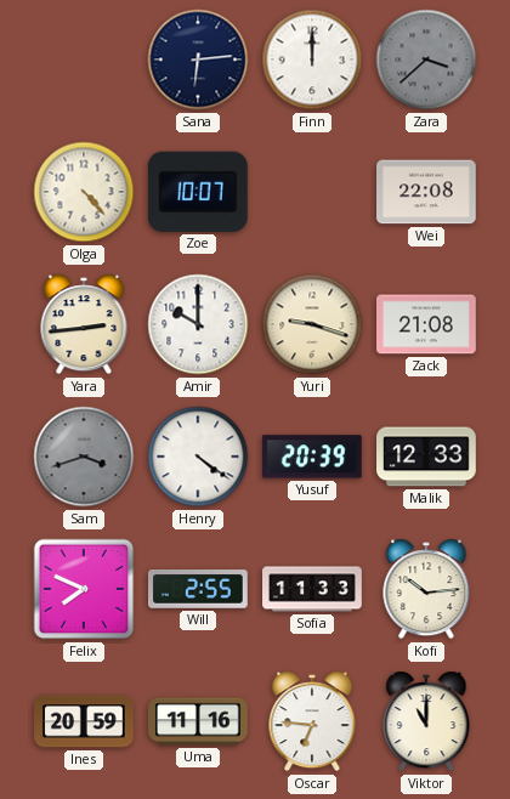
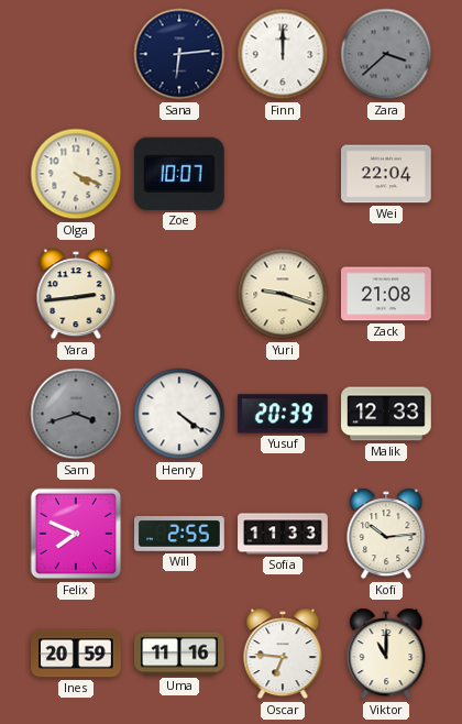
Olga: 4:23 -> 4:19 (76, 174)
Wei: 22:08 -> 22:04 (387, 174)
Amir: 10:00 -> none (198, 324)
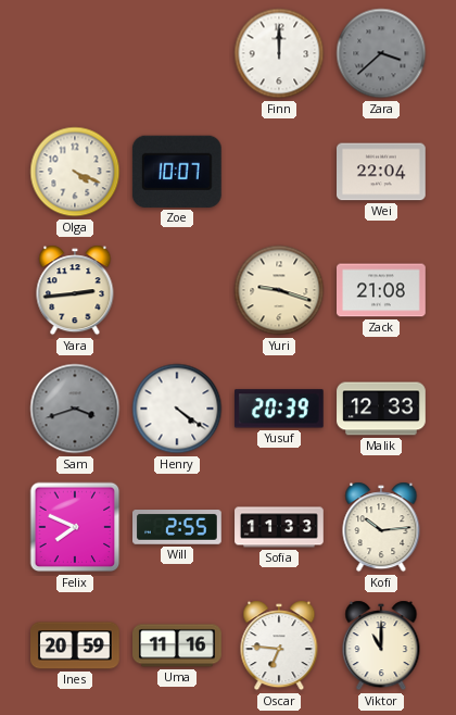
Sana: 6:14 -> none (179, 54)
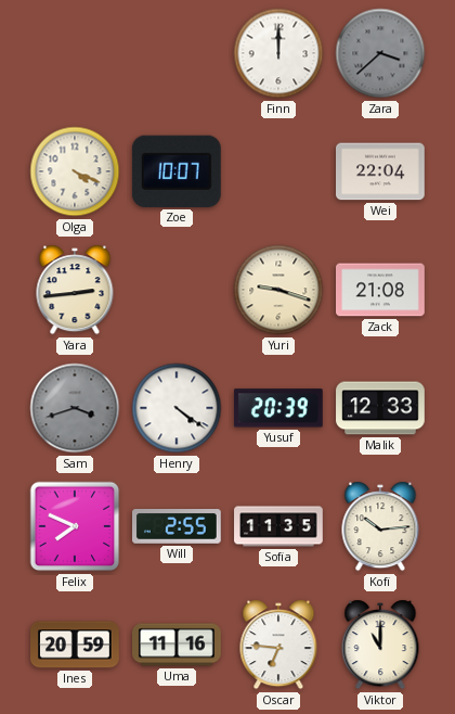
Sofia: 11:33 -> 11:35 (278, 526)
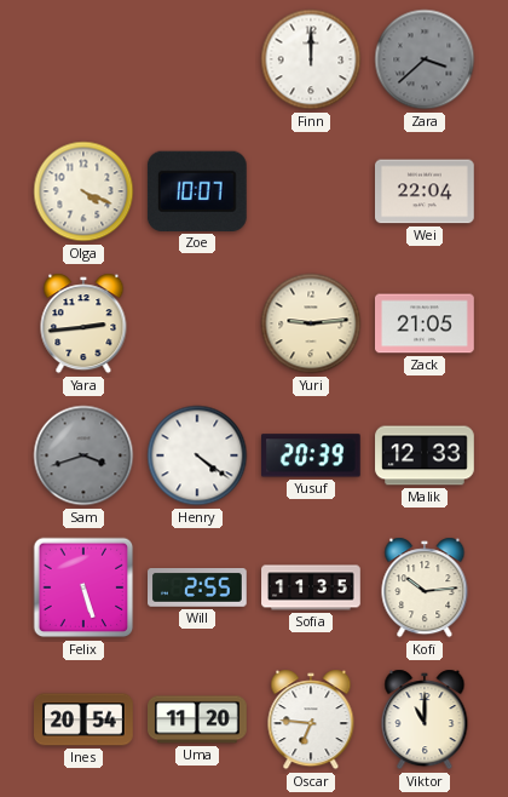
Yuri: 9:18 -> 9:14 (311, 323)
Zack: 21:08 -> 21:05 (426, 323)
Felix: 7:49 -> 5:27 (83, 587)
Ines: 20:59 -> 20:54 (83, 719)
Uma: 11:16 -> 11:20 (198, 719)
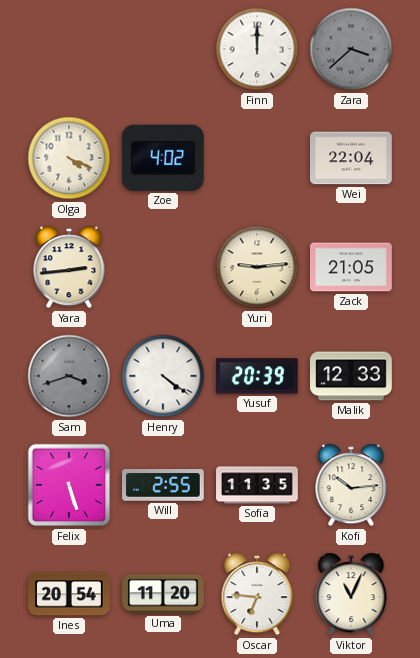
Zoe: 10:07 -> 4:02 (163, 158)
Viktor: 11:00 -> 11:04 (351, 594)
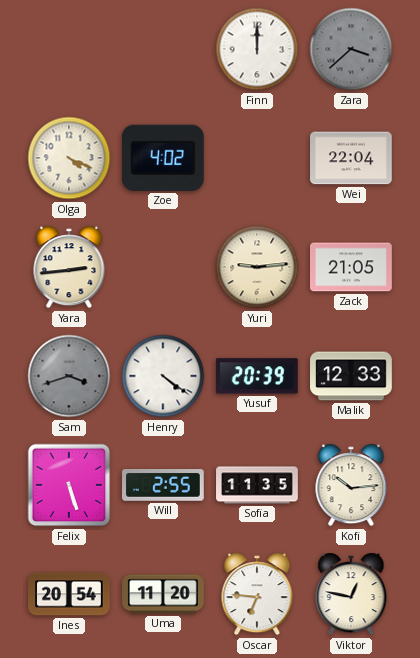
Viktor: 11:04 -> 12:47 (351, 594)
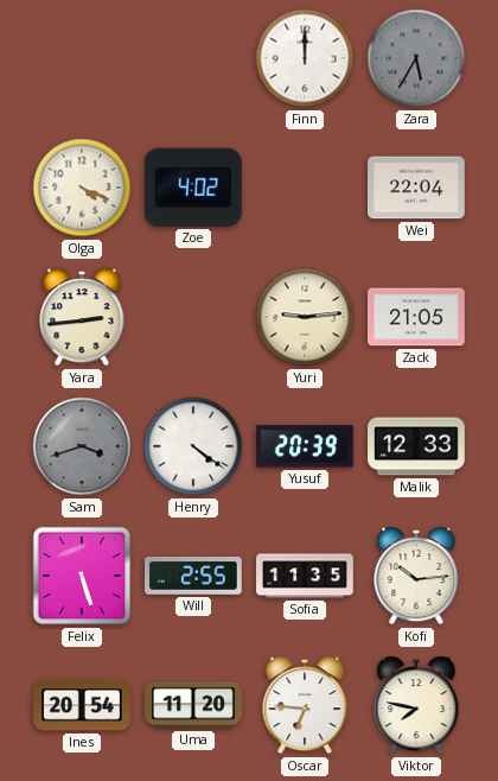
Zara: 3:38 -> 5:35 (416, 58)
Viktor: 12:47 -> 7:47 (416, 705)
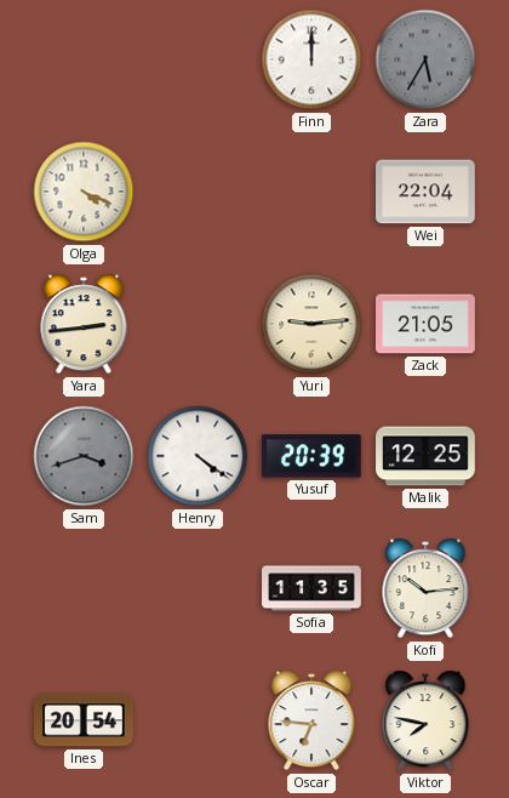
Zoe: 4:02 -> none (193, 188)
Malik: 12:33 -> 12:25 (425, 456)
Felix: 5:27 -> none (82, 576)
Will: 2:55 -> none (194, 577)
Uma: 11:20 -> none (194, 705)
